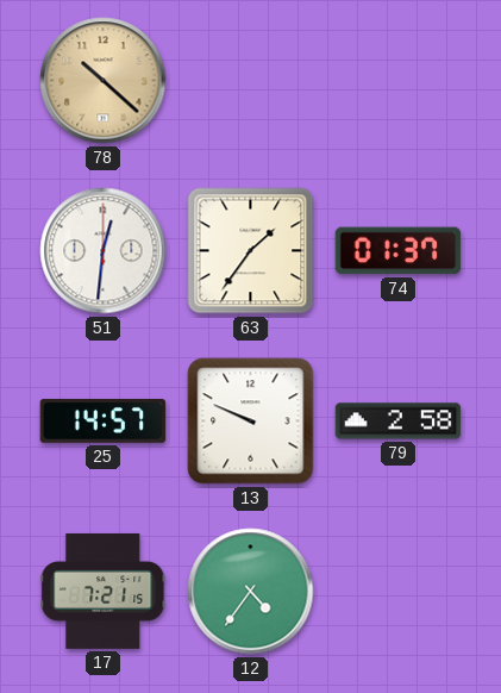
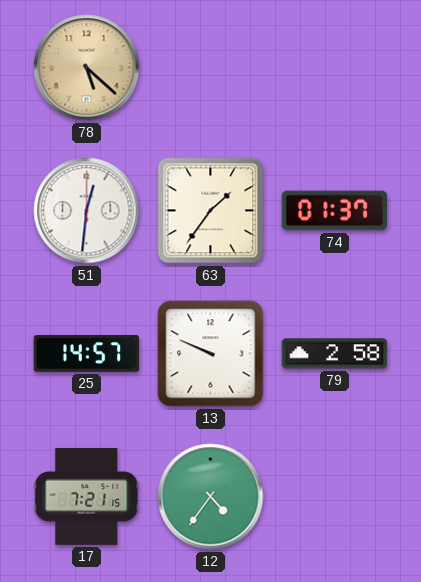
78: 10:22 -> 5:22 (87, 68)
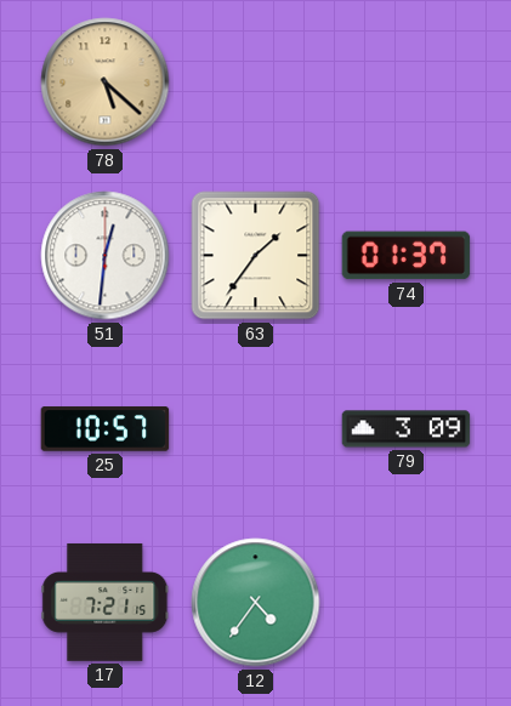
25: 14:57 -> 10:57 (106, 429)
13: 9:49 -> none (211, 354)
79: 2:58 -> 3:09 (407, 429)
